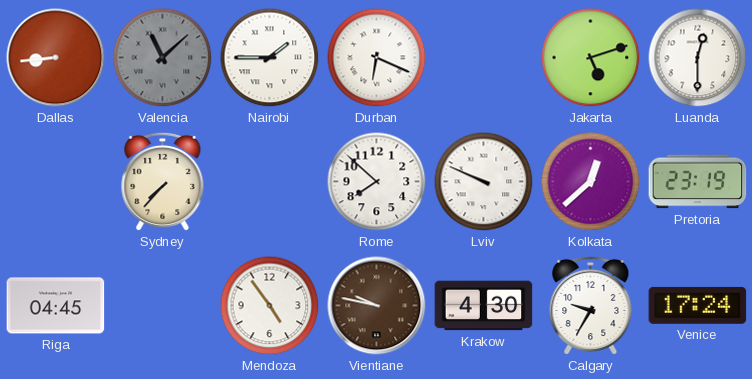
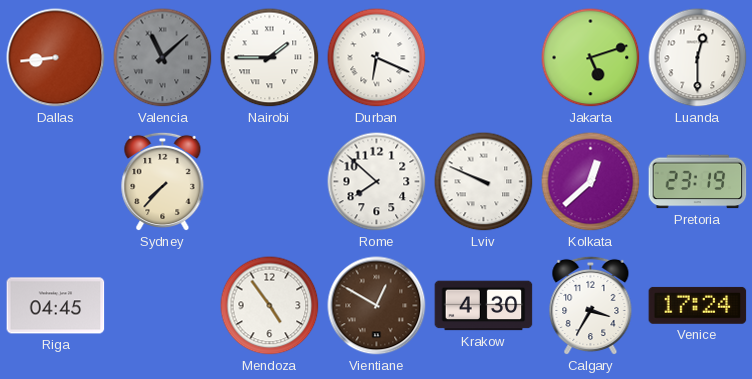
Vientiane: 9:47 -> 12:50 (377, 306)
Calgary: 9:35 -> 3:35 (591, 306)
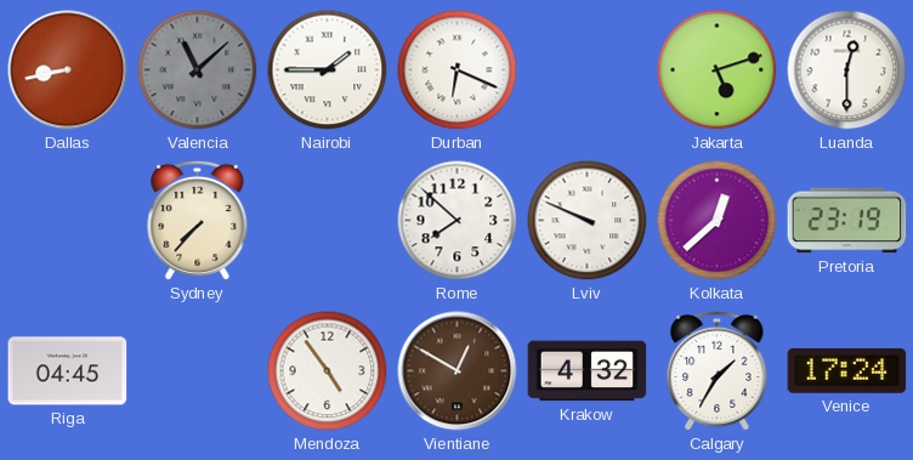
Dallas: 8:44 -> 8:43 (68, 70)
Krakow: 4:30 -> 4:32 (588, 371)
Calgary: 3:35 -> 1:35 (718, 371)
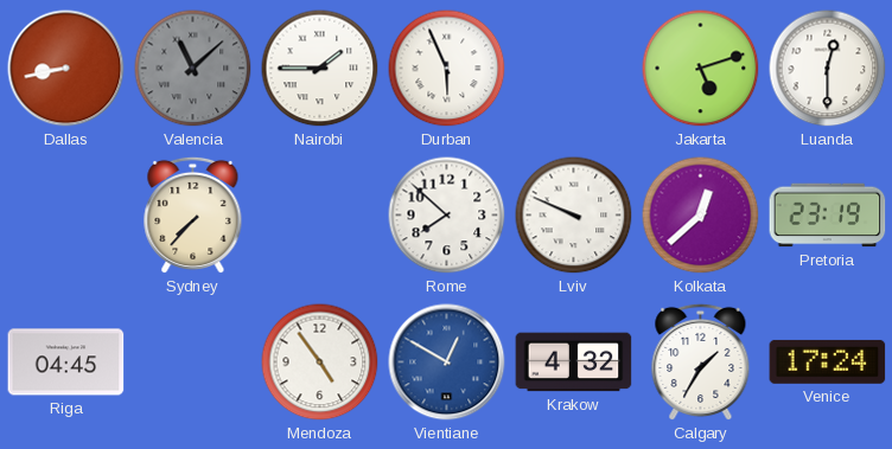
Durban: 6:19 -> 5:56 (447, 69)
Vientiane dial: brown -> blue (447, 363)
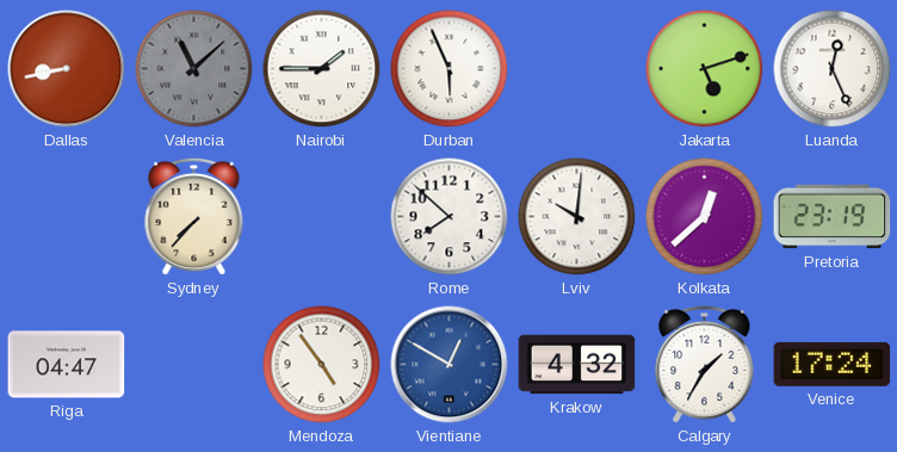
Luanda: 12:30 -> 12:26 (833, 69)
Lviv: 9:49 -> 10:01 (577, 217)
Riga: 04:45 -> 04:47 (67, 365)
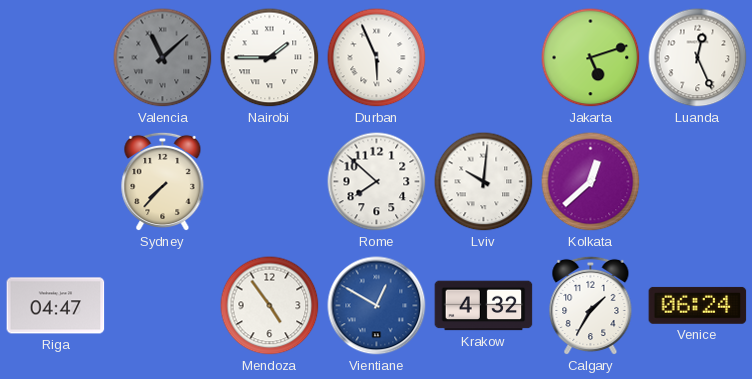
Dallas: 8:43 -> none (67, 69)
Pretoria: 23:19 -> none (833, 217)
Venice: 17:24 -> 06:24 (698, 305)
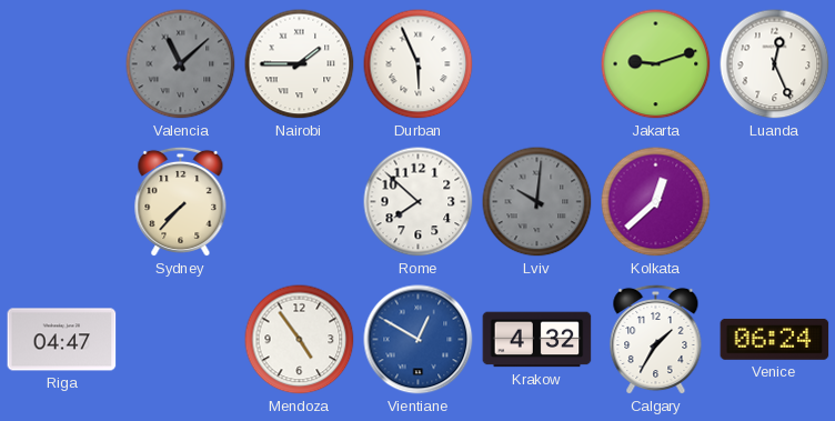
Jakarta: 5:12 -> 9:12 (656, 64)
Lviv dial: white -> grey (537, 202)
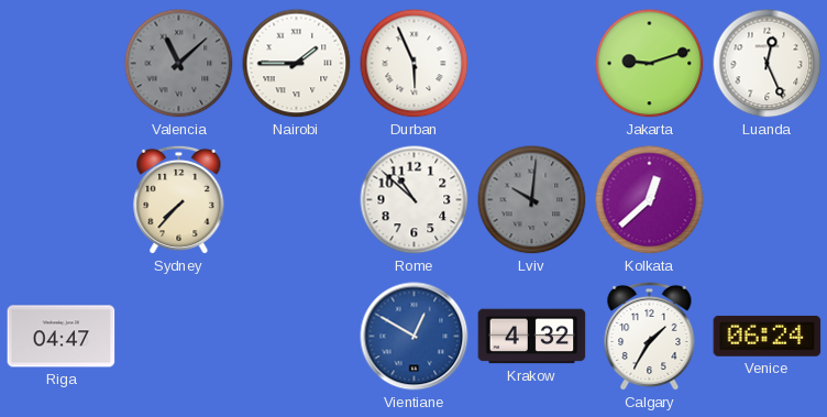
Rome: 7:52 -> 10:52 (415, 200)
Mendoza: 4:54 -> none (300, 340)
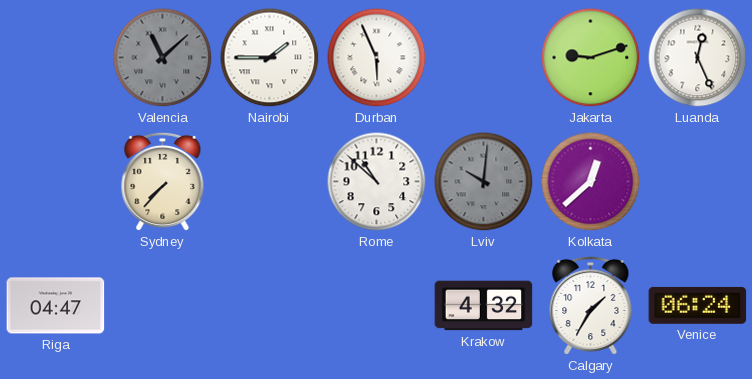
Vientiane: 12:50 -> none (415, 337)
